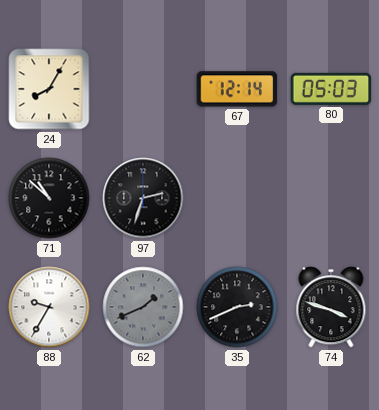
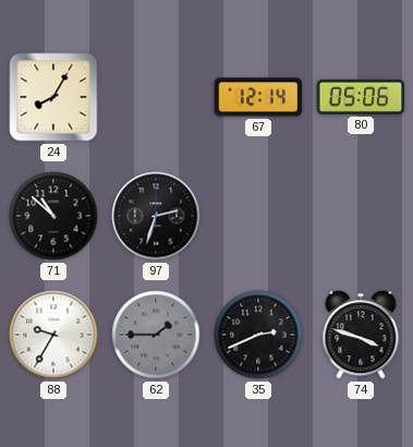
80: 05:03 -> 05:06 (361, 97)
62: 1:41 -> 1:45 (156, 335)
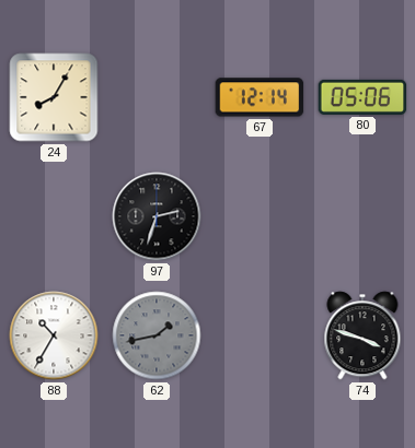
71: 10:52 -> none (53, 216)
88: 9:35 -> 10:35 (54, 335)
62: 1:45 -> 1:43 (157, 335)
35: 2:41 -> none (258, 335)
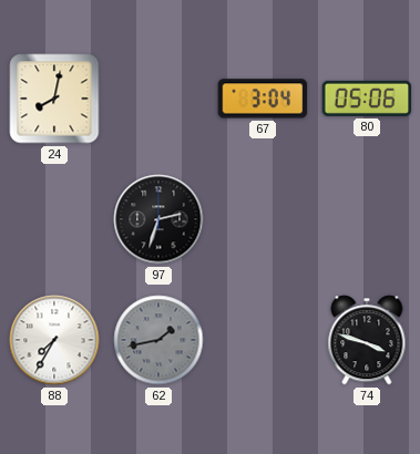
24: 8:05 -> 8:02 (54, 99)
67: 12:14 -> 3:04 (263, 99)
88: 10:35 -> 7:35 (54, 340)
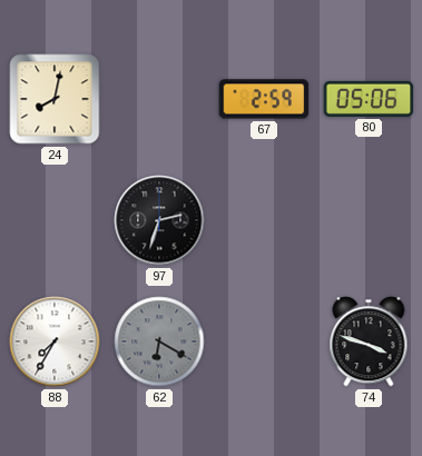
67: 3:04 -> 2:59 (264, 99)
62: 1:43 -> 6:20 (159, 341)
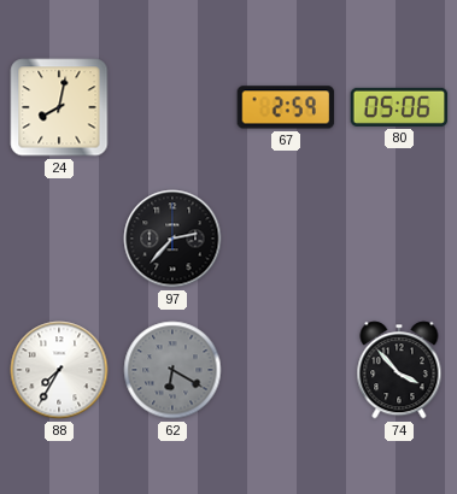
97: 2:33 -> 2:37 (172, 239)
74: 3:48 -> 3:53 (399, 370)
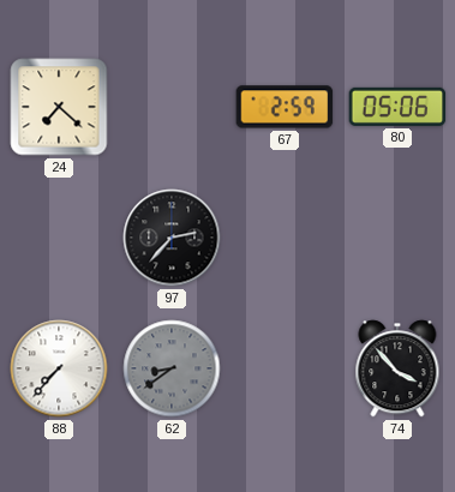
24: 8:02 -> 7:22 (59, 107)
88: 7:35 -> 7:37 (59, 368)
62: 6:20 -> 8:39 (172, 368)
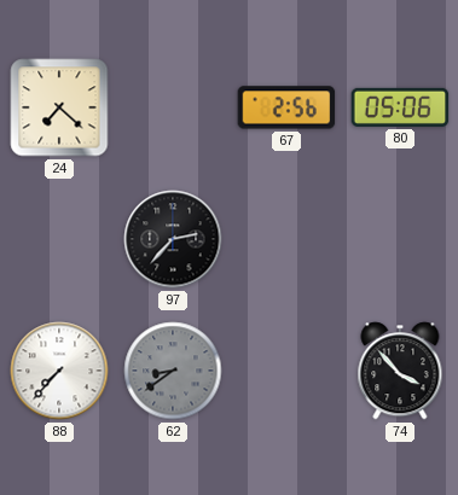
67: 2:59 -> 2:56 (286, 107)
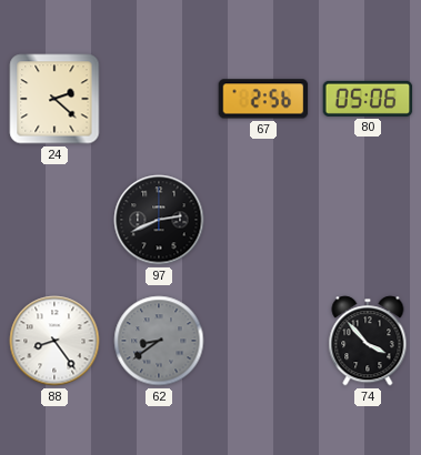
24: 7:22 -> 2:22 (54, 99)
97: 2:37 -> 2:41 (159, 220)
88: 7:37 -> 8:24 (54, 341)
